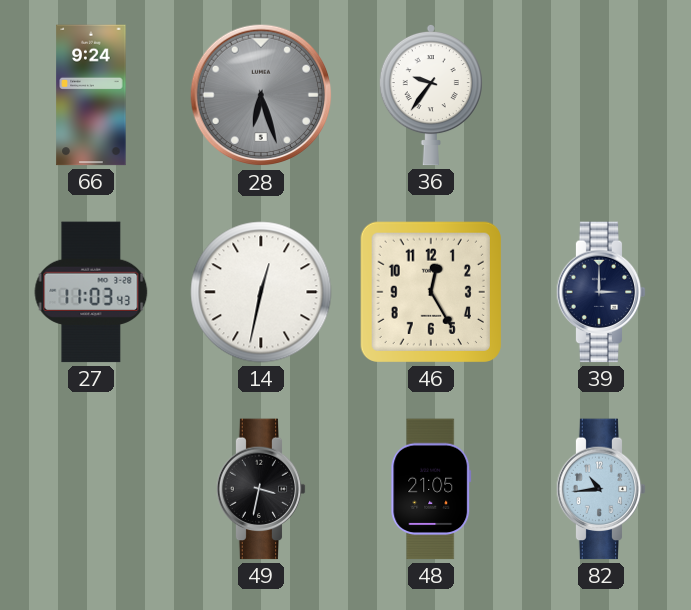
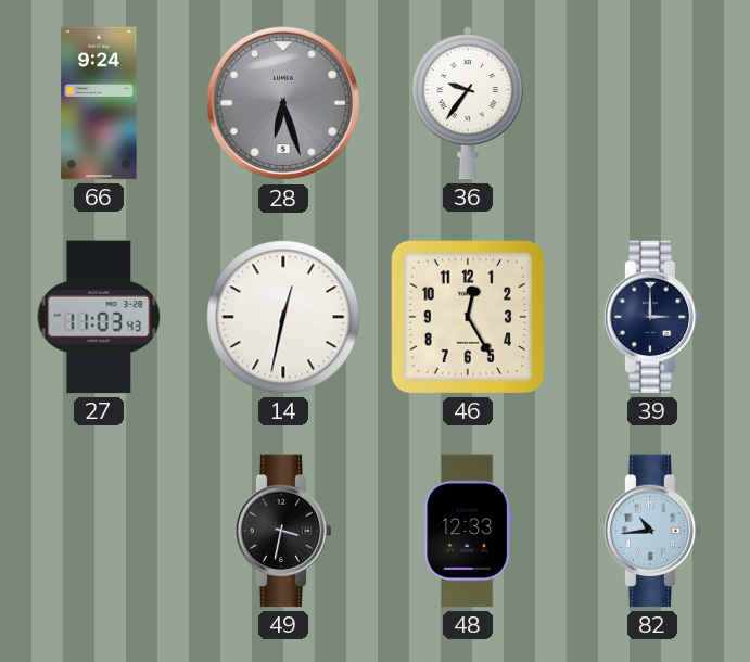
48: 21:05 -> 12:33 (468, 531)
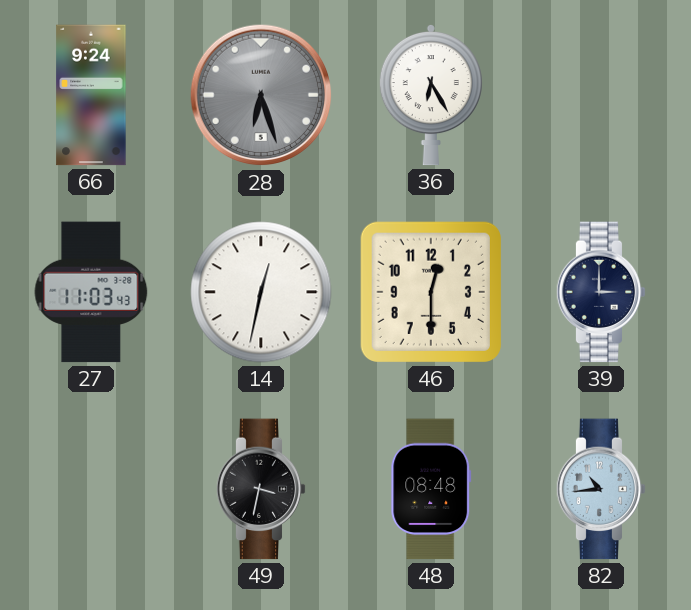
36: 9:36 -> 6:25 (431, 95)
46: 12:25 -> 12:30 (431, 292)
48: 12:33 -> 08:48 (431, 489)
